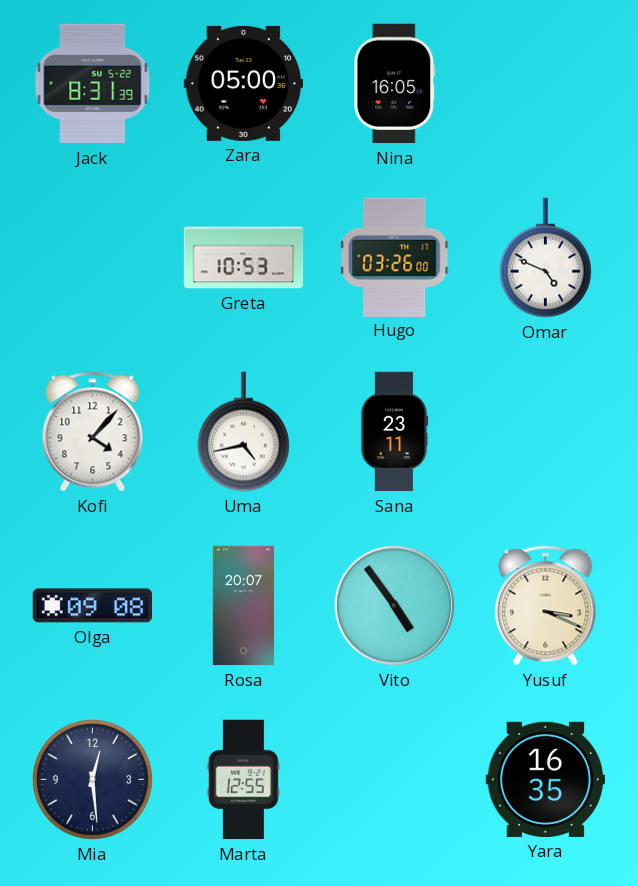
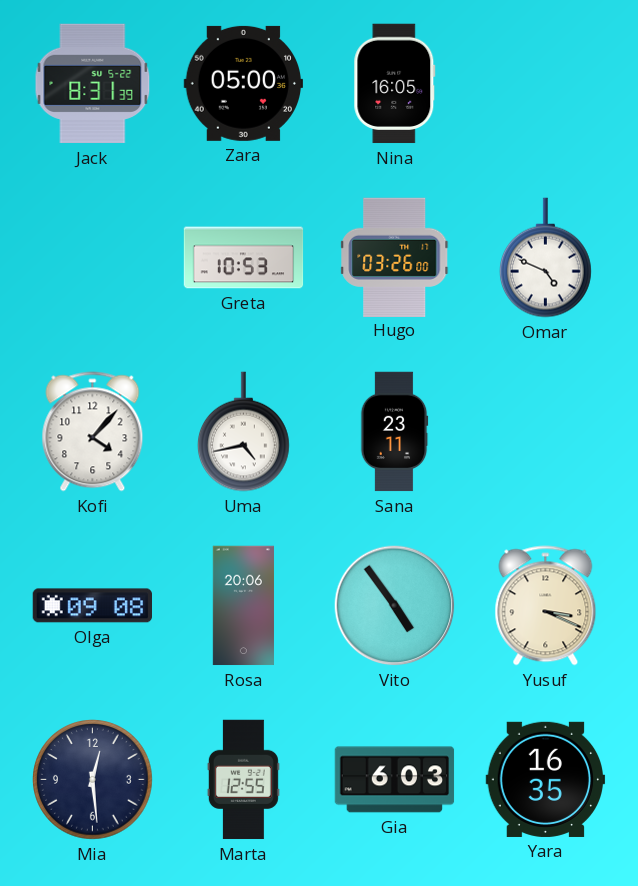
Rosa: 20:07 -> 20:06 (243, 606)
Gia: none -> 6:03 (395, 780)
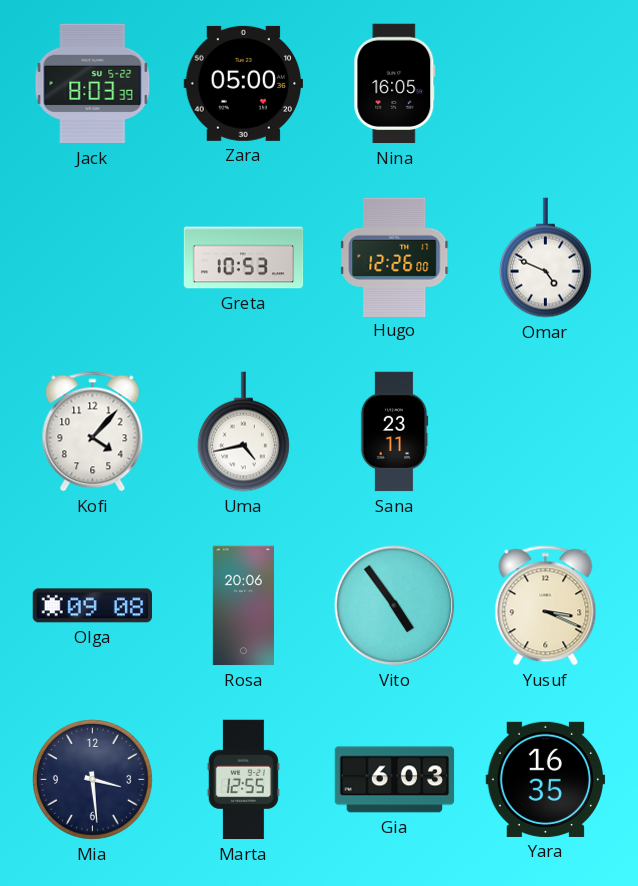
Jack: 8:31 -> 8:03 (93, 84)
Hugo: 03:26 -> 12:26 (395, 257)
Mia: 12:29 -> 3:29 (93, 780)
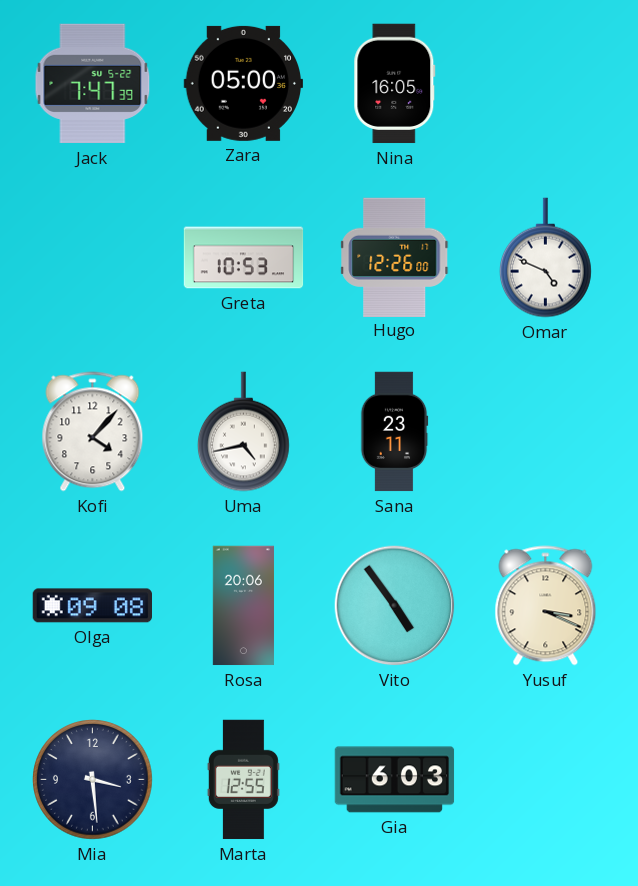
Jack: 8:03 -> 7:47 (93, 84)
Yara: 16:35 -> none (546, 779)
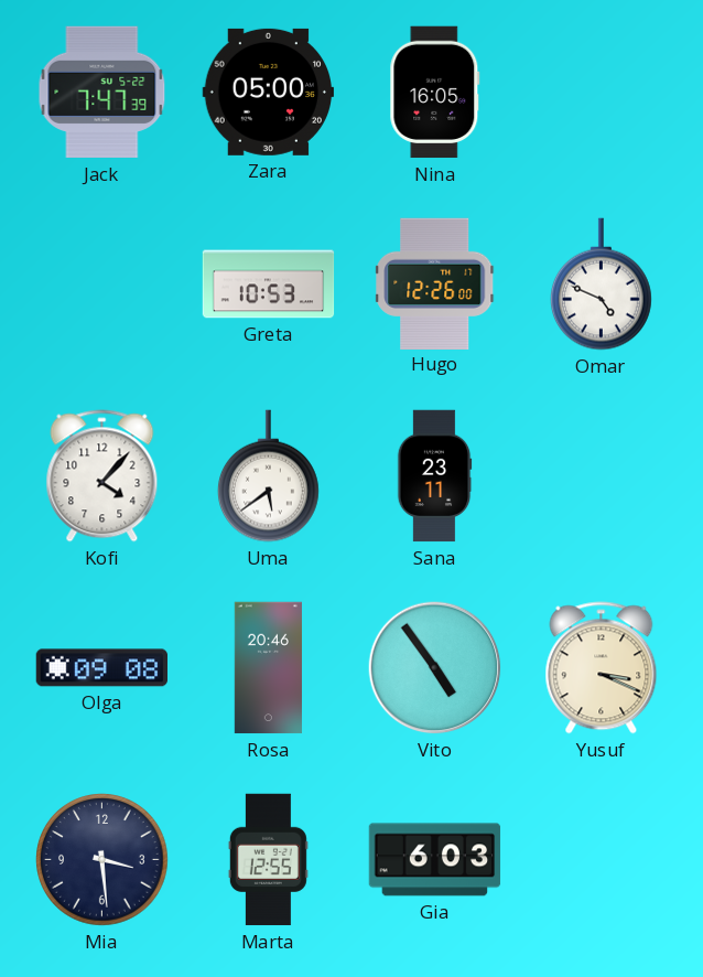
Uma: 4:43 -> 5:39 (269, 476)
Rosa: 20:06 -> 20:46 (268, 668)
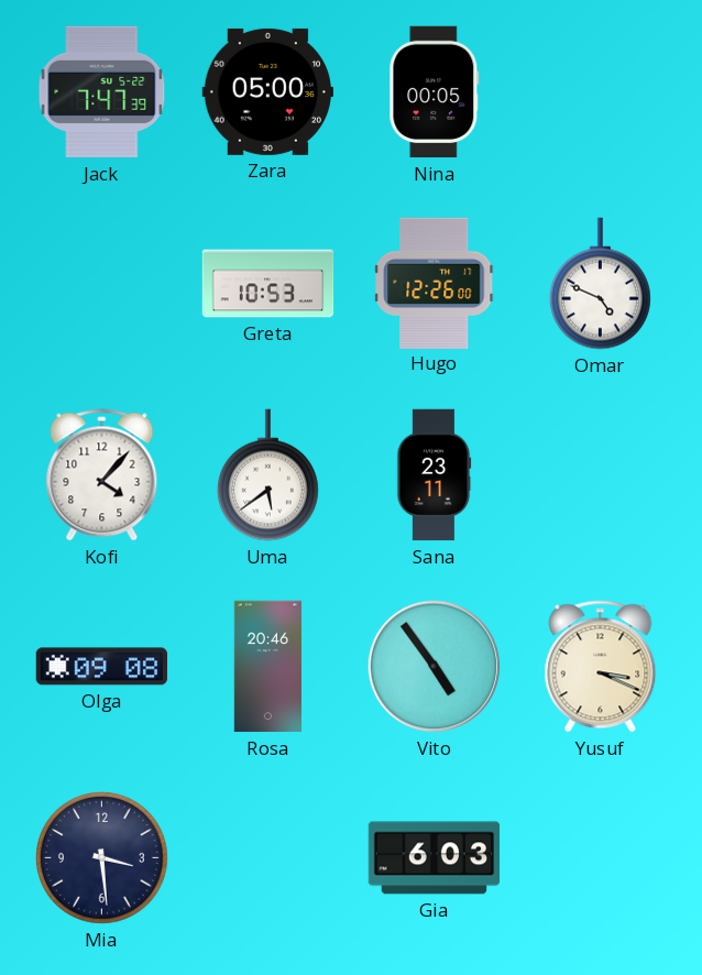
Nina: 16:05 -> 00:05 (435, 92)
Marta: 12:55 -> none (268, 860)
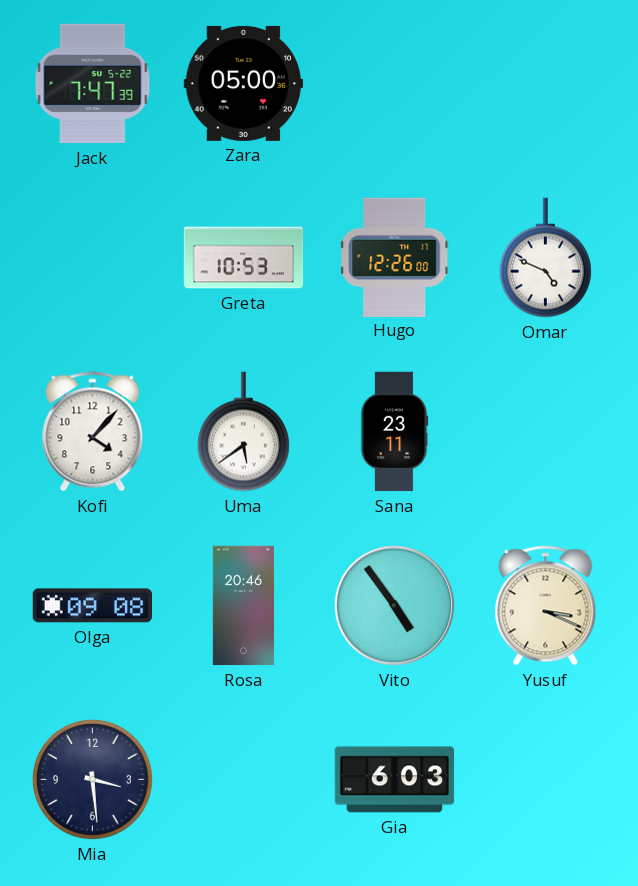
Nina: 00:05 -> none (435, 92)
